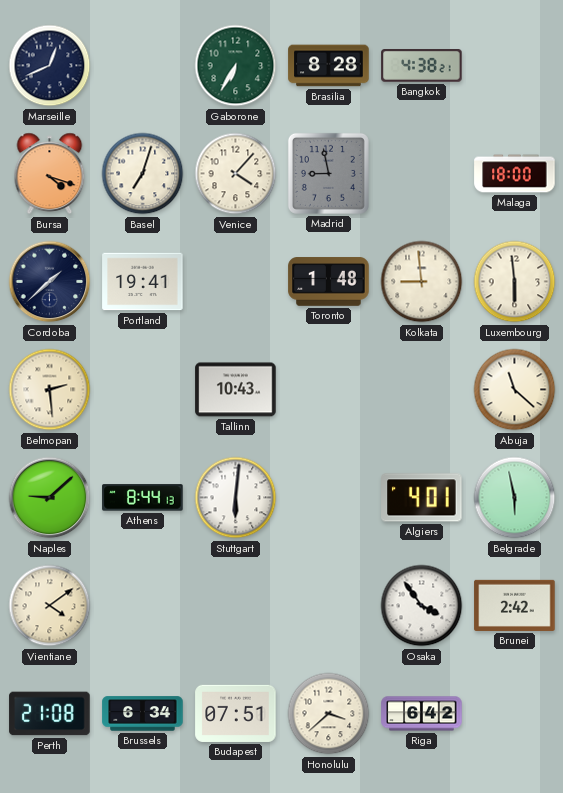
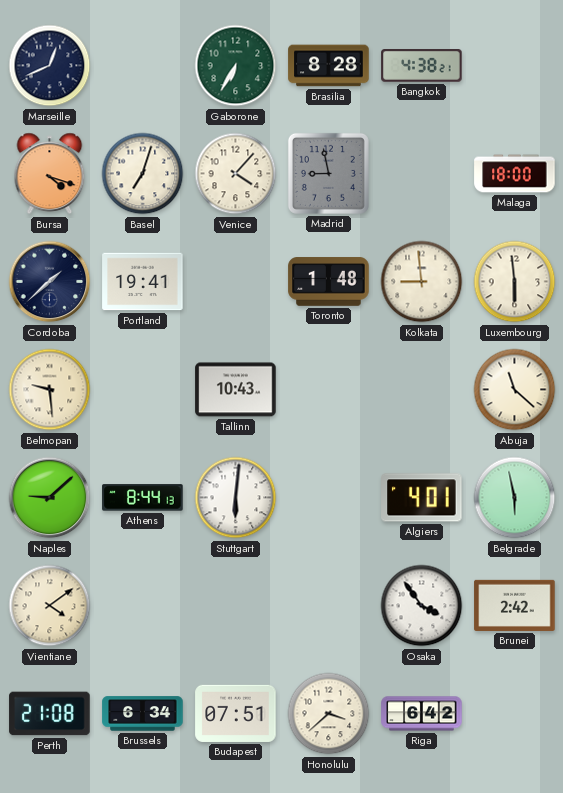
Belmopan: 2:29 -> 9:29 (50, 390)
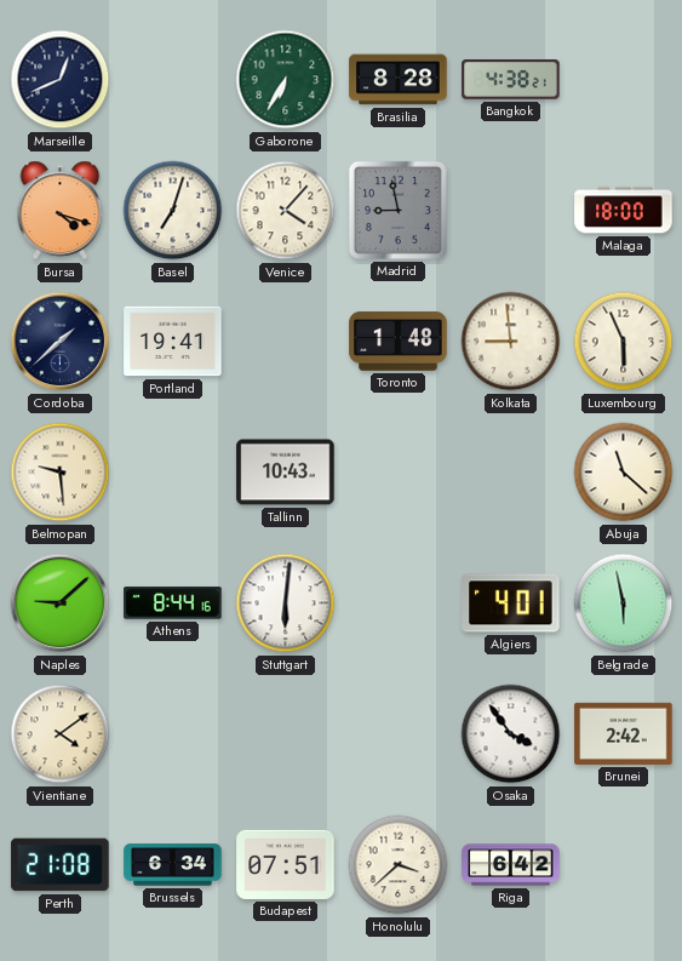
Luxembourg: 5:59 -> 5:56 (624, 342)
Athens: 8:44:13 -> 8:44:16 (173, 604)
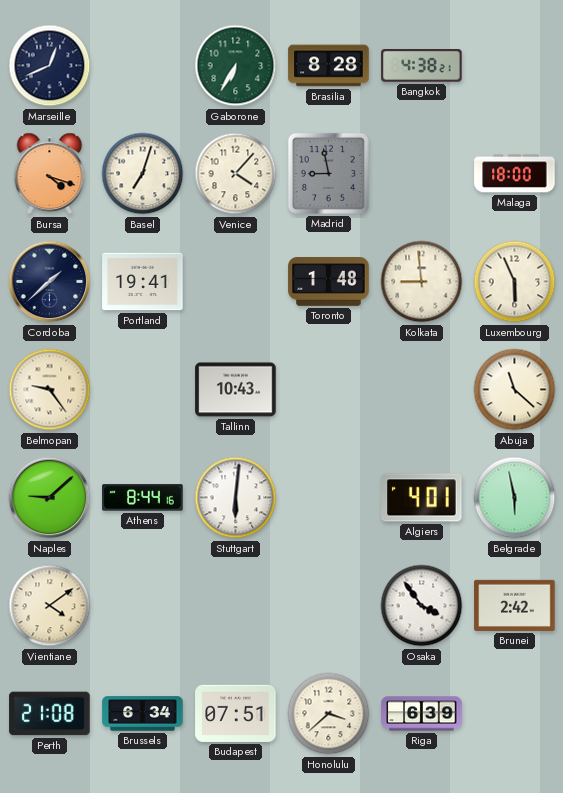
Belmopan: 9:29 -> 9:24 (50, 390)
Riga: 6:42 -> 6:39 (422, 714)
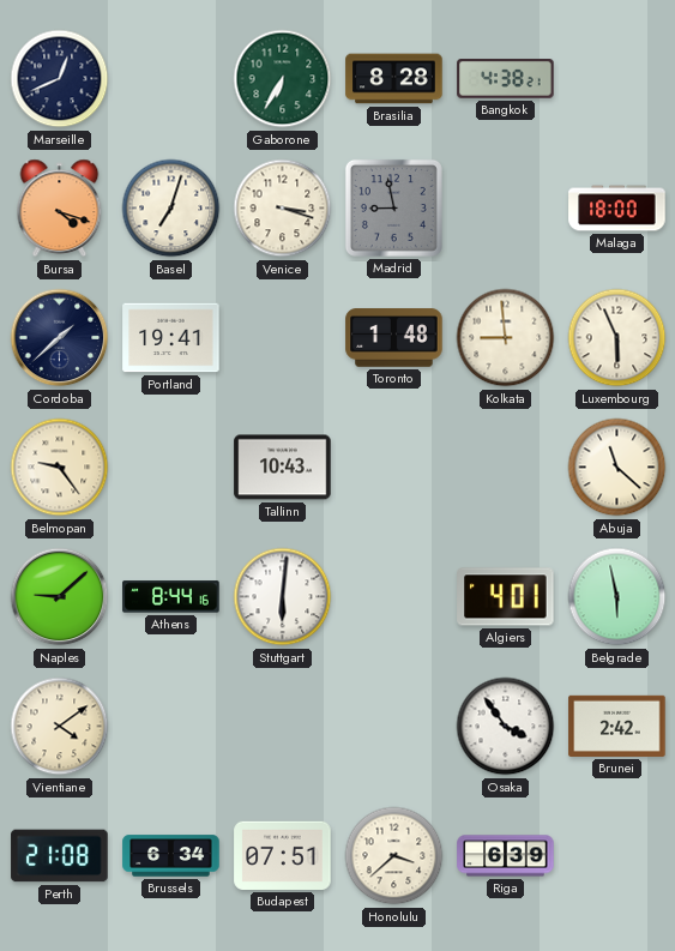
Venice: 4:07 -> 3:18 (283, 209)
